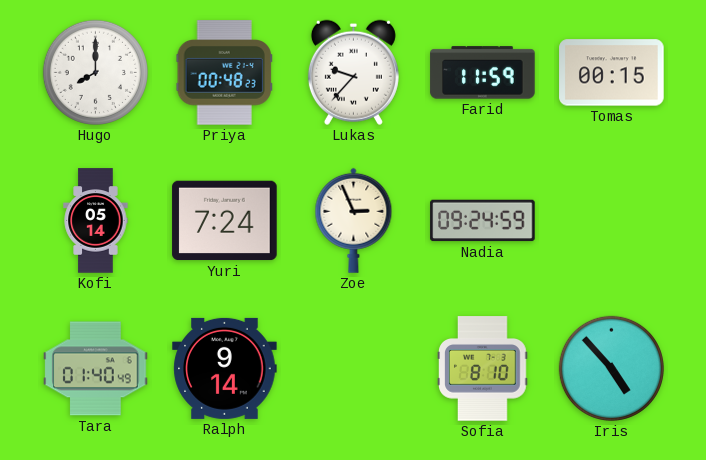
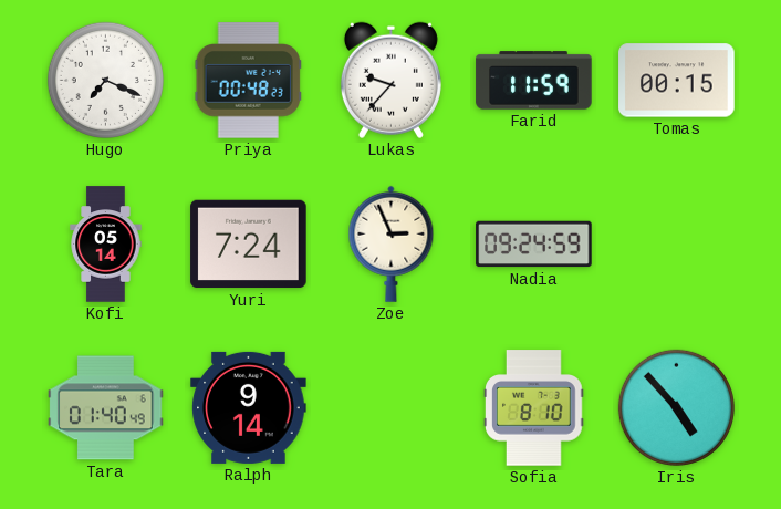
Hugo: 8:00 -> 7:19 (105, 80)
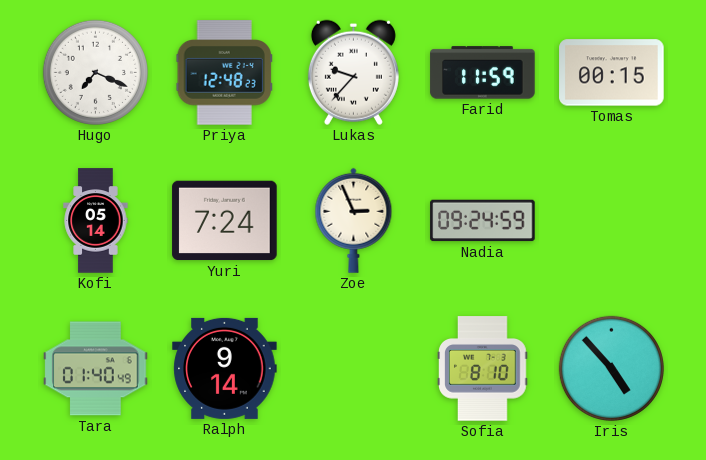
Priya: 00:48 -> 12:48 (224, 73)
